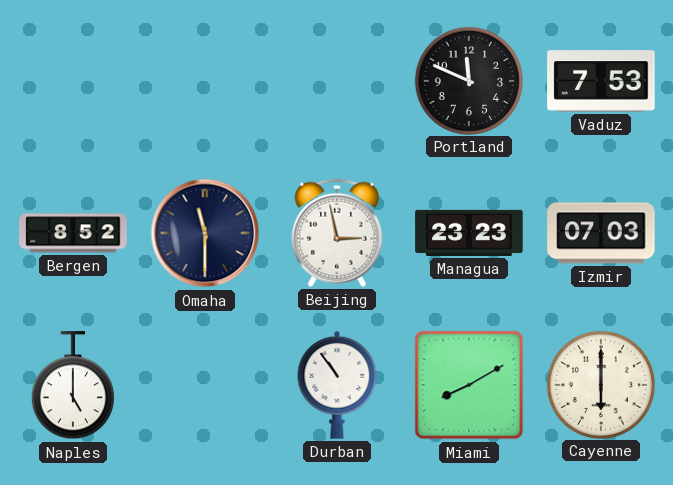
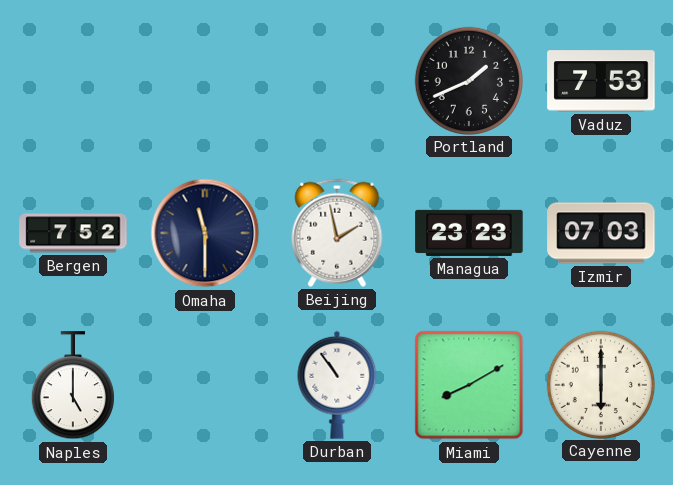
Portland: 11:49 -> 1:41 (468, 80)
Bergen: 8:52 -> 7:52 (73, 233)
Beijing: 2:58 -> 1:58 (337, 233)
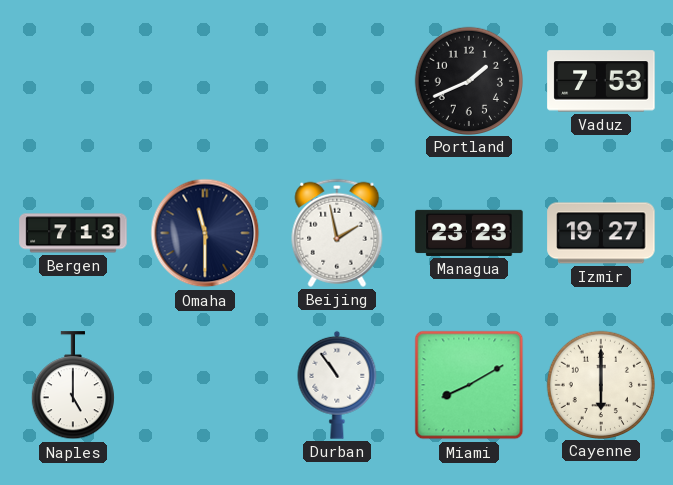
Bergen: 7:52 -> 7:13 (73, 233)
Izmir: 07:03 -> 19:27 (601, 233)
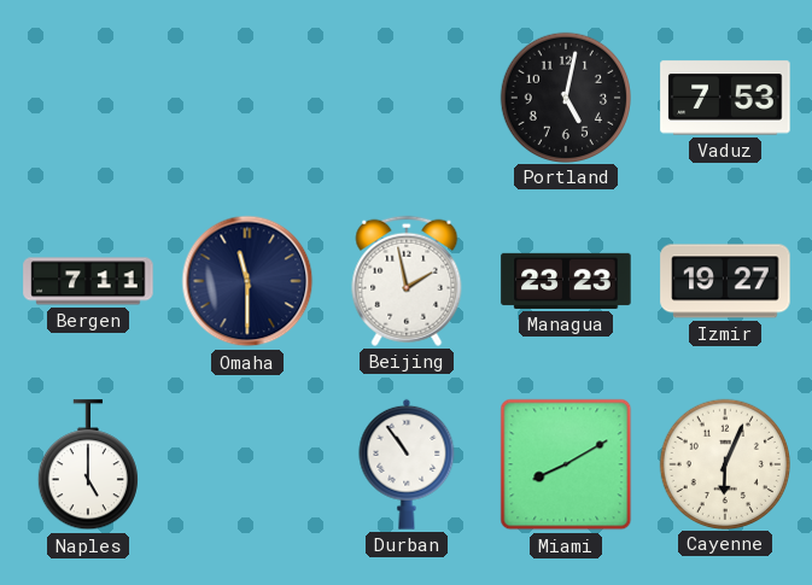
Portland: 1:41 -> 5:02 (565, 96)
Bergen: 7:13 -> 7:11 (88, 281)
Cayenne: 6:00 -> 6:04 (724, 463)
